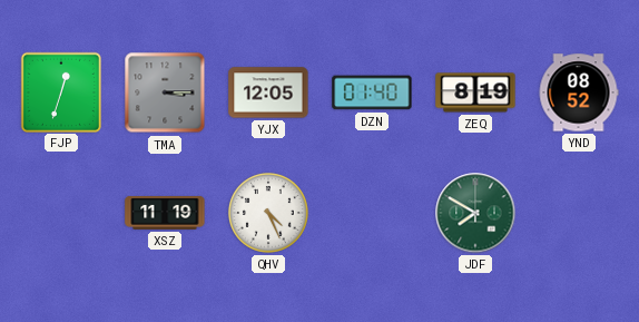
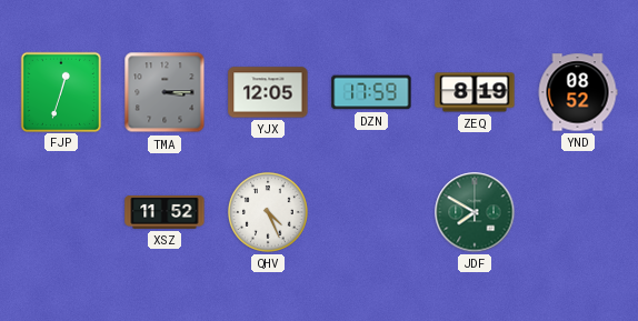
DZN: 01:40 -> 17:59 (371, 92)
XSZ: 11:19 -> 11:52 (165, 212)
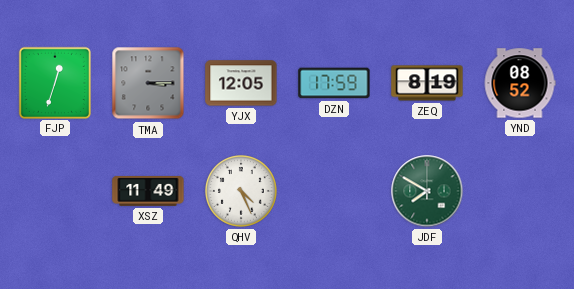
XSZ: 11:52 -> 11:49 (148, 191)
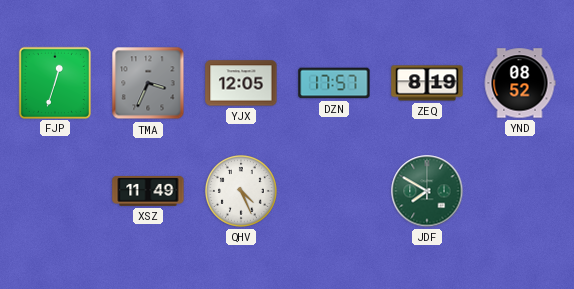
TMA: 3:15 -> 3:34 (148, 83)
DZN: 17:59 -> 17:57 (334, 83)
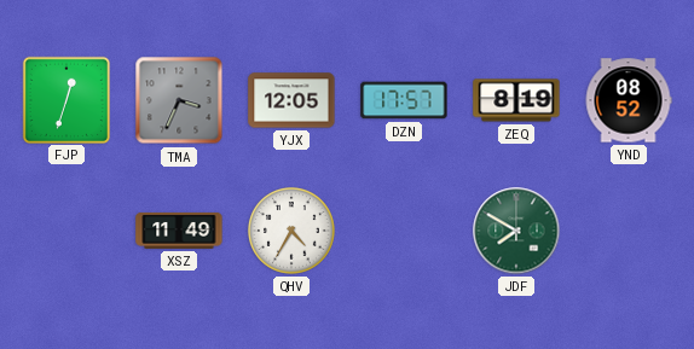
QHV: 4:26 -> 4:35 (291, 231)
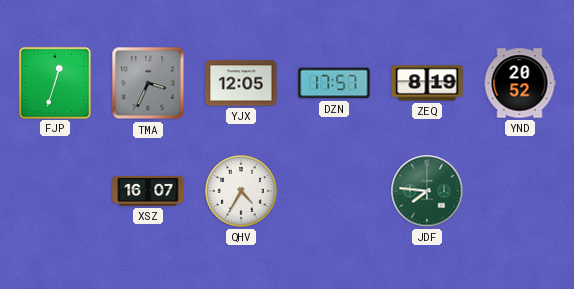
YND: 08:52 -> 20:52 (520, 83)
XSZ: 11:49 -> 16:07 (148, 191)
JDF: 7:50 -> 7:46 (427, 191)
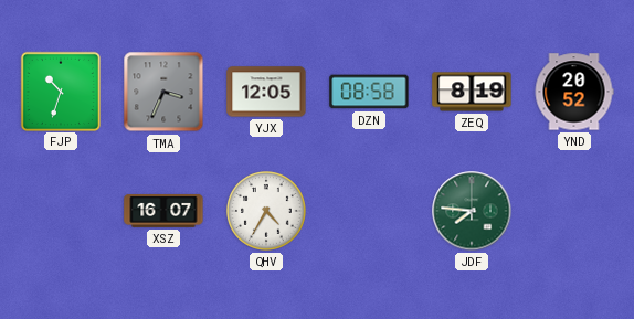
FJP: 12:33 -> 10:33 (60, 91)
DZN: 17:57 -> 08:58 (369, 92)
